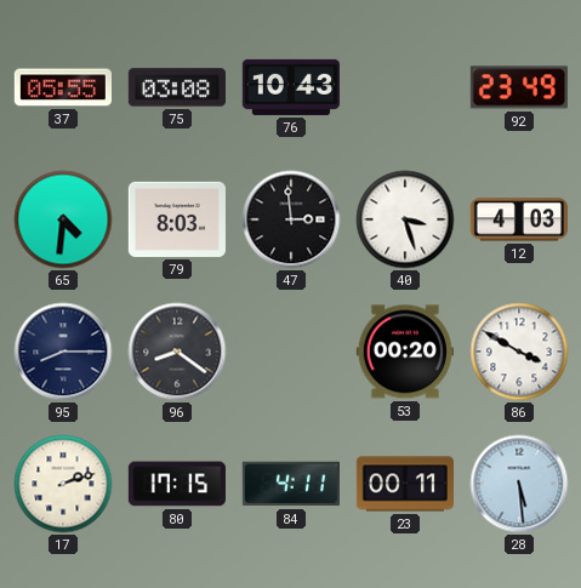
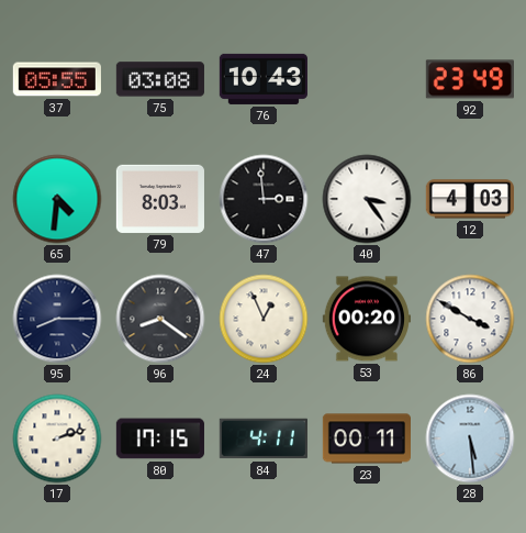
40: 3:27 -> 3:24 (367, 199)
24: none -> 12:56 (264, 319)
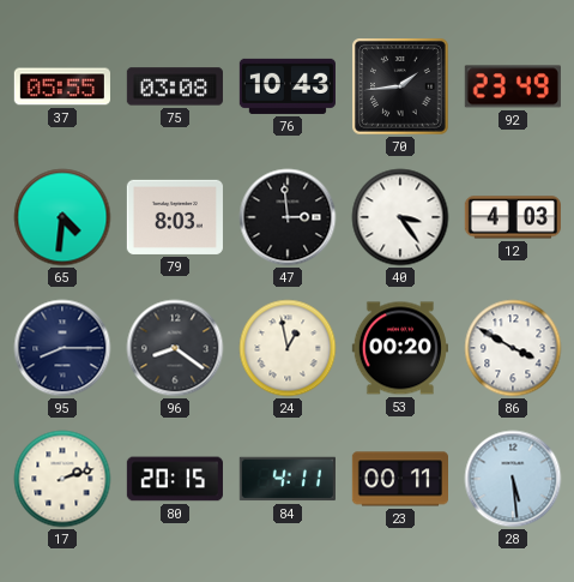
70: none -> 1:44 (401, 88)
24: 12:56 -> 12:58 (288, 348)
80: 17:15 -> 20:15 (175, 479)
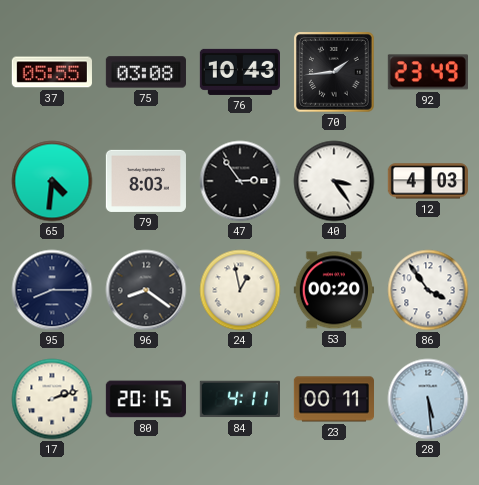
47: 2:59 -> 2:54 (240, 181)
86: 3:50 -> 3:54 (428, 290)
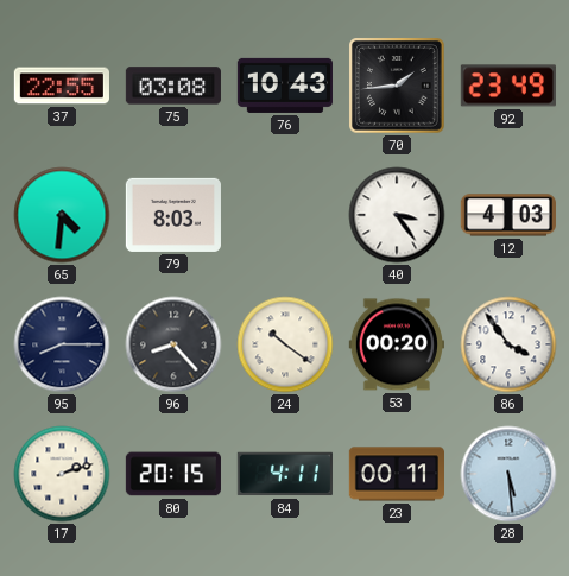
37: 05:55 -> 22:55 (62, 86)
47: 2:54 -> none (240, 181)
96: 8:21 -> 8:23 (173, 344)
24: 12:58 -> 10:21 (285, 344)
